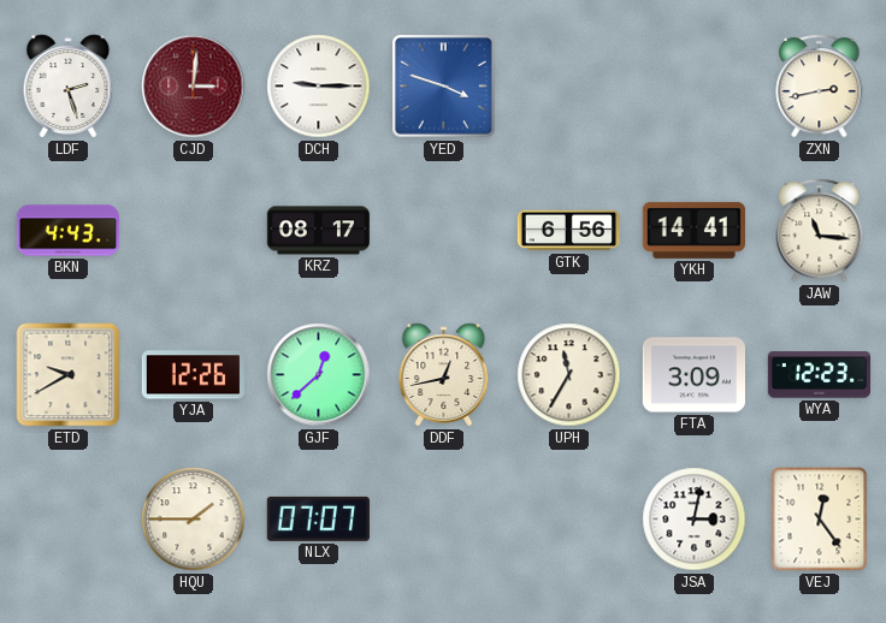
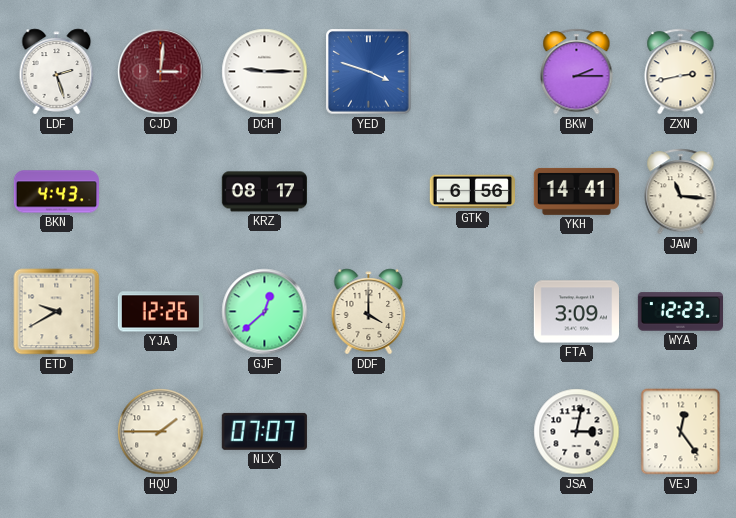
BKW: none -> 2:15 (577, 72)
DDF: 12:43 -> 4:00 (369, 312)
UPH: 11:35 -> none (569, 375)
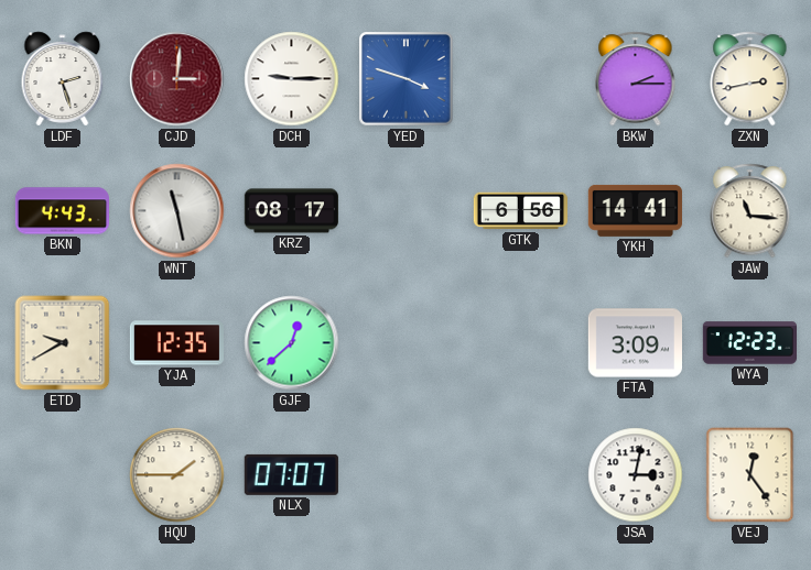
WNT: none -> 11:28 (177, 211)
YJA: 12:26 -> 12:35 (176, 343)
DDF: 4:00 -> none (369, 312)
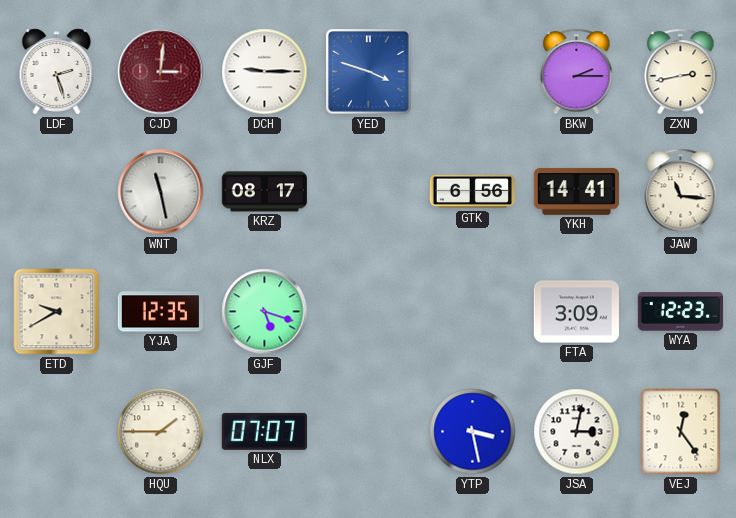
BKN: 4:43 -> none (62, 211)
GJF: 12:38 -> 5:18 (265, 312)
YTP: none -> 3:28 (473, 432)
